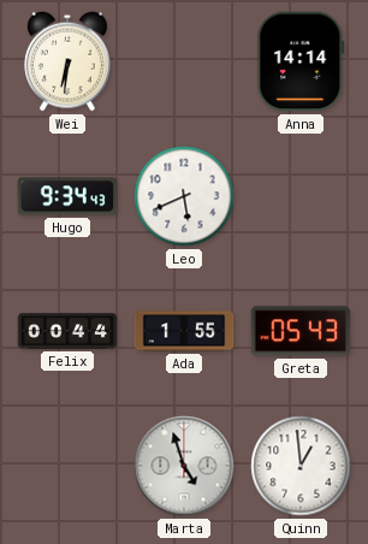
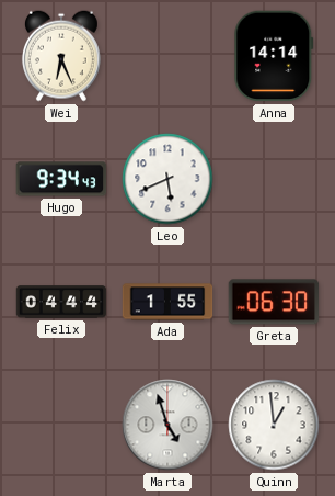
Wei: 6:31 -> 6:26 (61, 56)
Felix: 00:44 -> 04:44 (61, 302)
Greta: 05:43 -> 06:30 (274, 302)
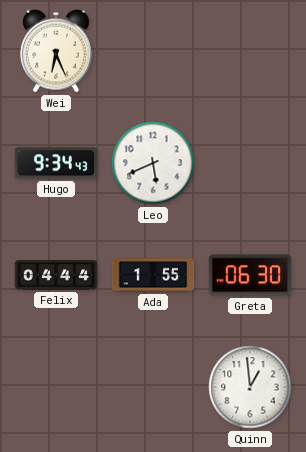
Anna: 14:14 -> none (274, 56)
Marta: 4:57 -> none (168, 425)
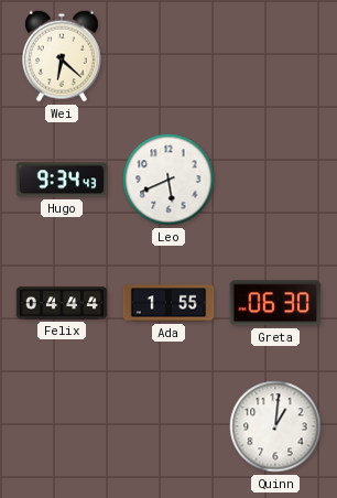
Wei: 6:26 -> 6:22 (62, 56)
Quinn: 12:59 -> 1:01 (275, 426)
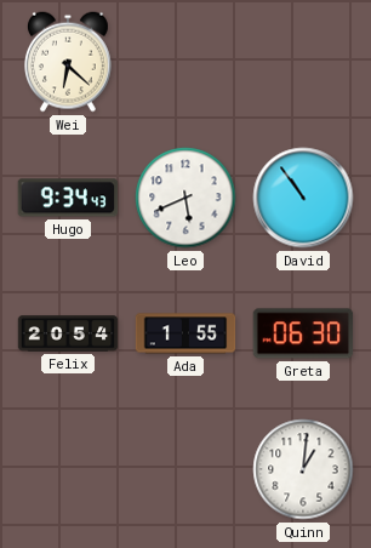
David: none -> 10:54 (303, 198)
Felix: 04:44 -> 20:54 (68, 333)
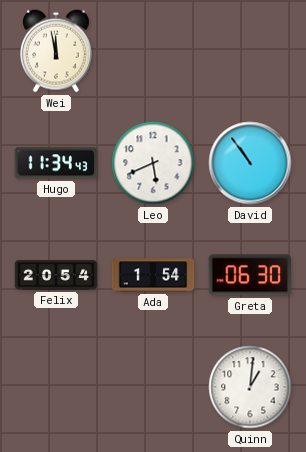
Wei: 6:22 -> 11:58 (56, 51)
Hugo: 9:34 -> 11:34 (56, 163)
Ada: 1:55 -> 1:54 (153, 275)
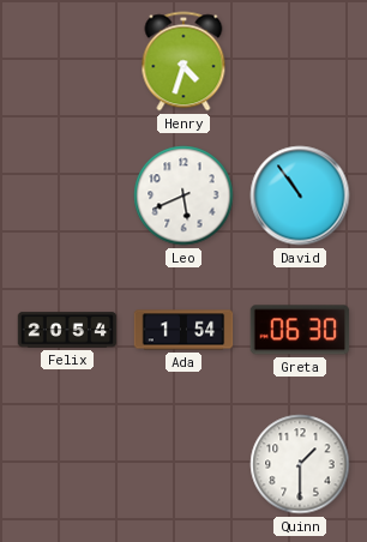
Wei: 11:58 -> none (56, 51)
Henry: none -> 4:33 (183, 61)
Hugo: 11:34 -> none (56, 163)
Quinn: 1:01 -> 1:30 (300, 464)
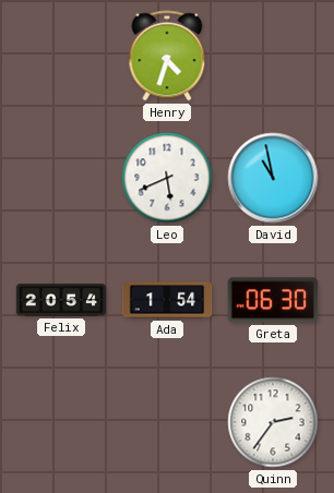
David: 10:54 -> 10:58 (273, 178)
Quinn: 1:30 -> 2:36 (273, 422)
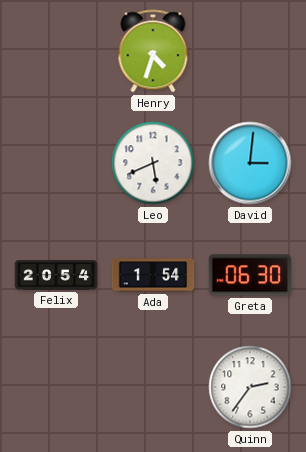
David: 10:58 -> 3:01 (250, 163)
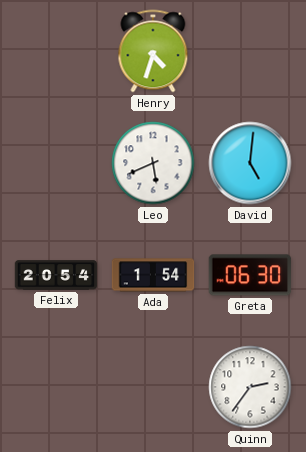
David: 3:01 -> 5:01 (250, 163)
